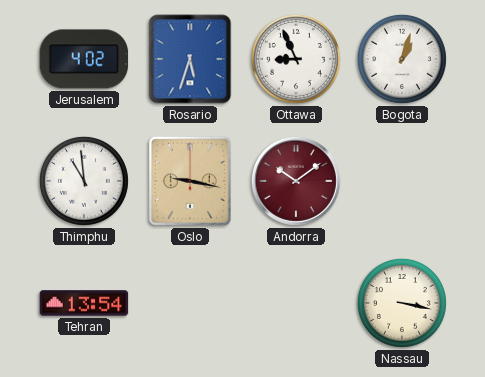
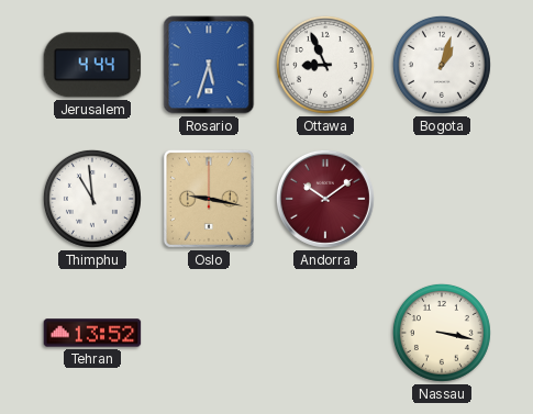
Jerusalem: 4:02 -> 4:44 (92, 65)
Tehran: 13:54 -> 13:52 (92, 333)
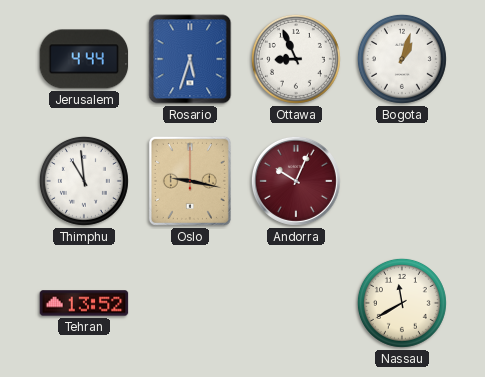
Andorra: 10:09 -> 10:04 (296, 181)
Nassau: 3:17 -> 11:40 (402, 303)
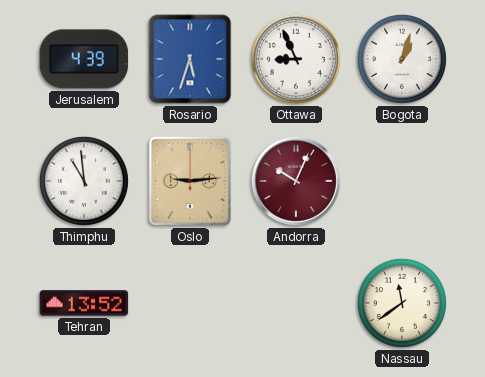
Jerusalem: 4:44 -> 4:39 (84, 59)
Oslo: 9:17 -> 9:14 (190, 181)
Nassau: 11:40 -> 11:39 (402, 303)
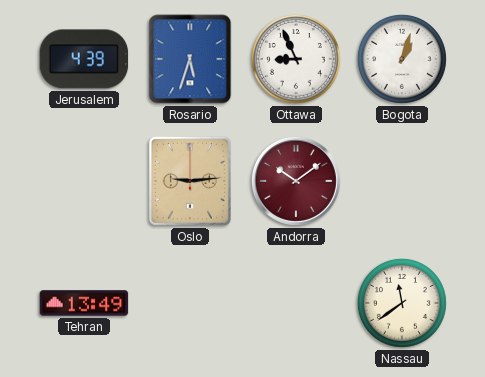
Thimphu: 10:59 -> none (84, 181)
Andorra: 10:04 -> 10:09 (296, 181)
Tehran: 13:52 -> 13:49 (84, 303)
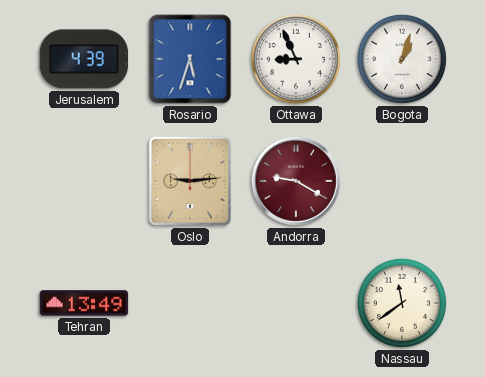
Andorra: 10:09 -> 9:20 (296, 181)
